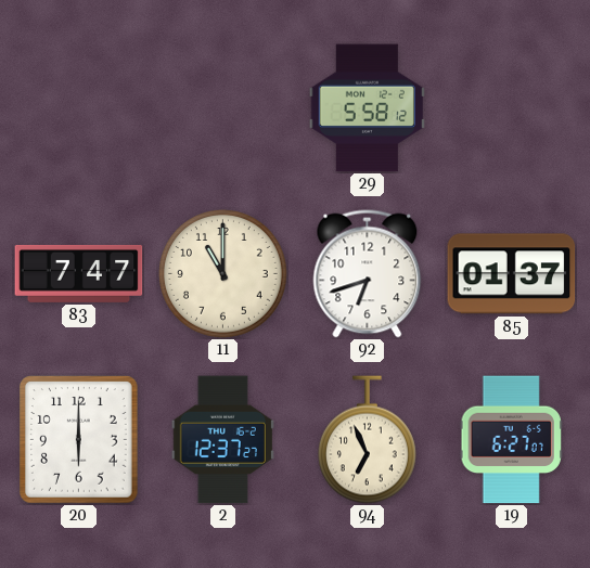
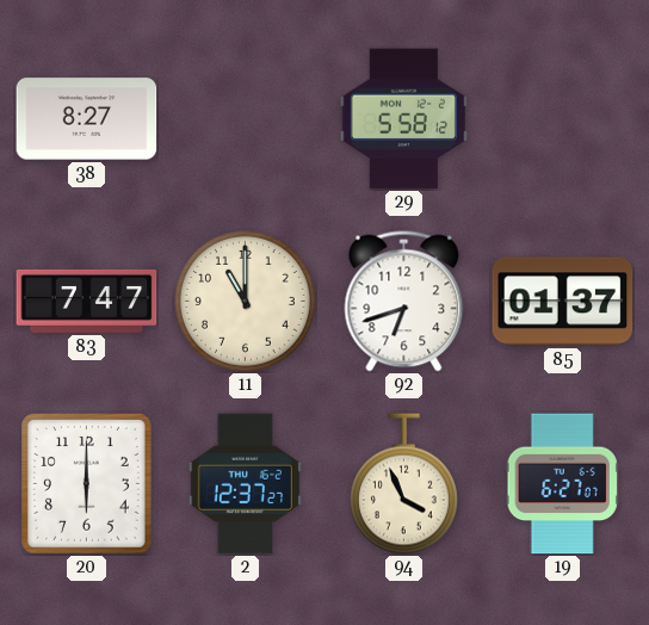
38: none -> 8:27 (87, 119)
94: 6:56 -> 3:56 (403, 484)
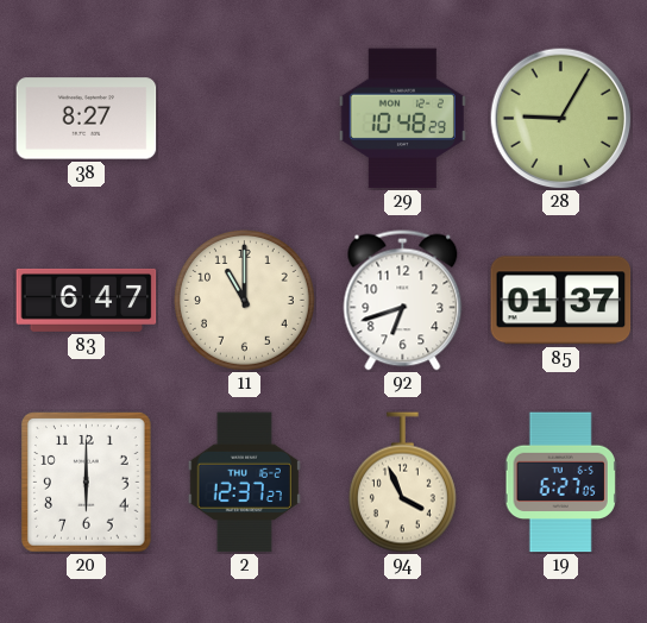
29: 5:58 -> 10:48 (402, 119)
28: none -> 9:05 (560, 118)
83: 7:47 -> 6:47 (87, 300)
19: 6:27:07 -> 6:27:05 (560, 483)
